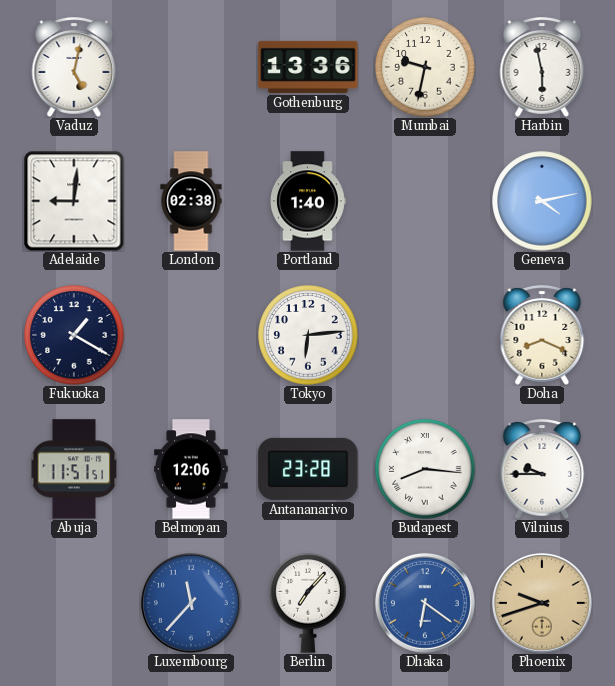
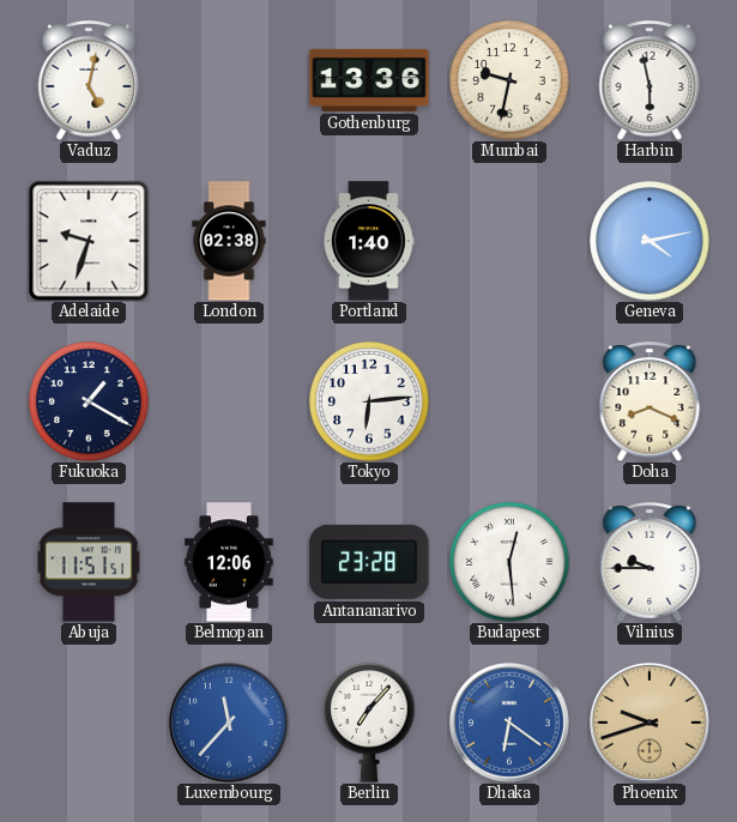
Adelaide: 9:01 -> 9:33 (89, 241)
Budapest: 8:16 -> 12:29 (509, 562)
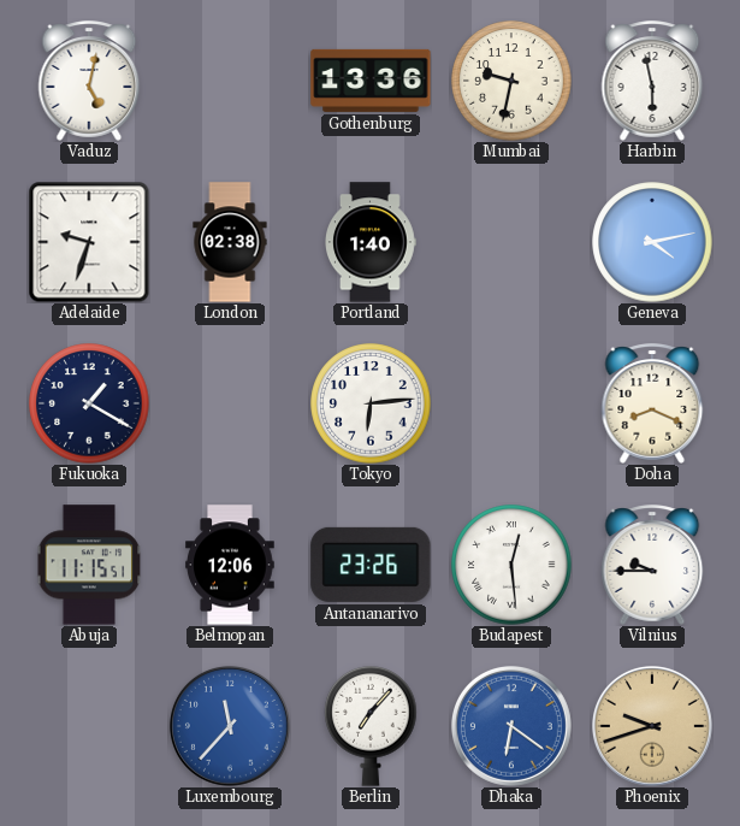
Abuja: 11:51 -> 11:15 (89, 565)
Antananarivo: 23:28 -> 23:26 (371, 565)
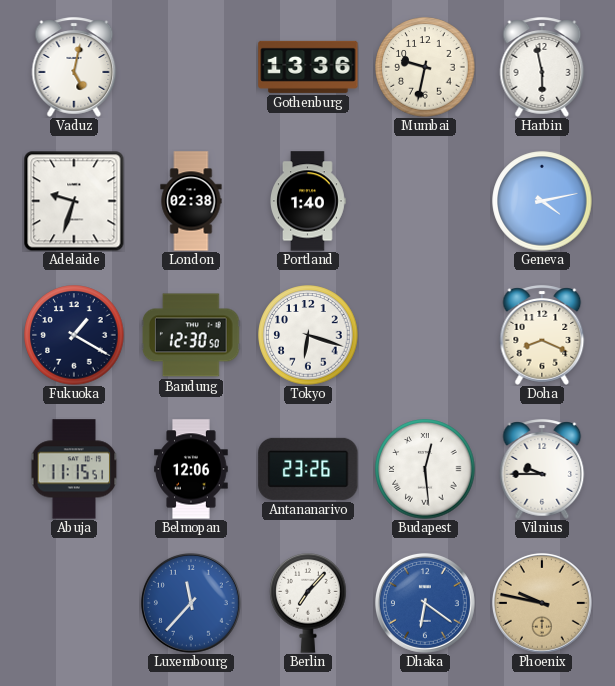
Bandung: none -> 12:30 (191, 335)
Tokyo: 6:14 -> 6:18 (308, 335)
Phoenix: 9:42 -> 9:47 (542, 603)
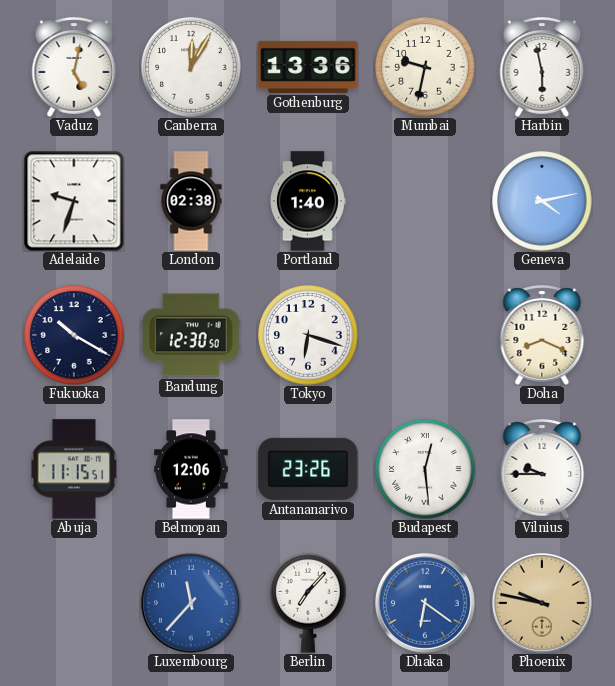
Canberra: none -> 12:05 (191, 67)
Fukuoka: 1:20 -> 10:20 (74, 335)
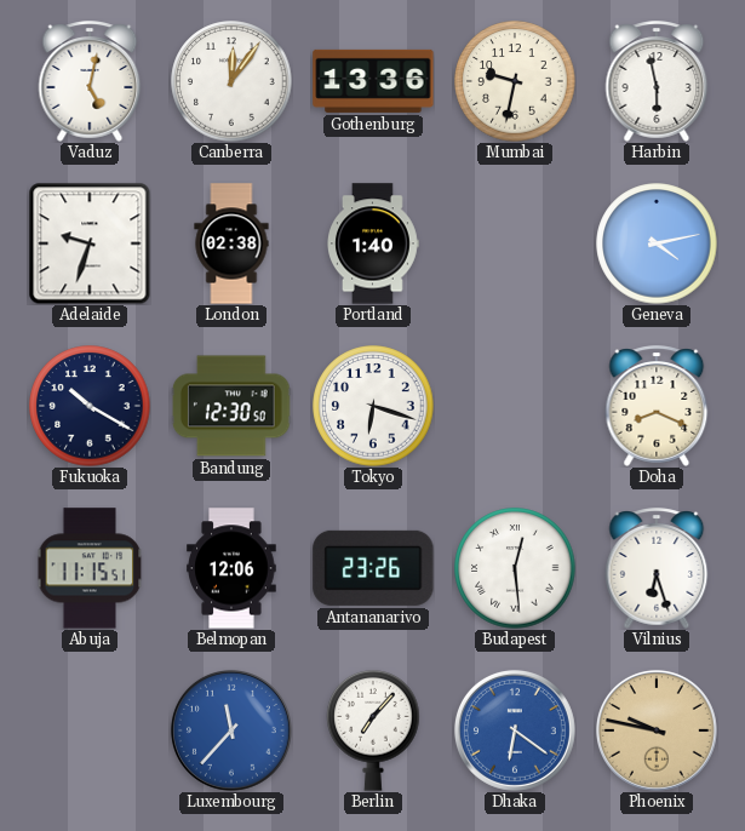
Canberra: 12:05 -> 12:06 (231, 81)
Vilnius: 9:45 -> 6:27 (657, 568)
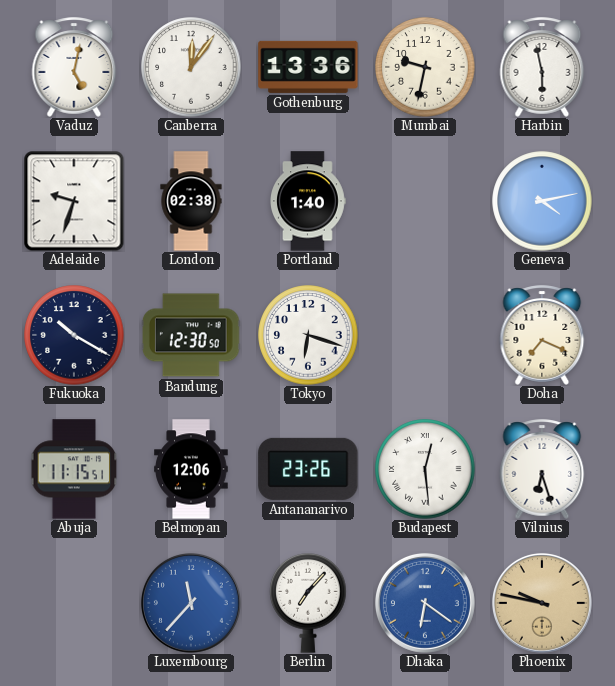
Doha: 8:19 -> 7:19 (542, 335)
